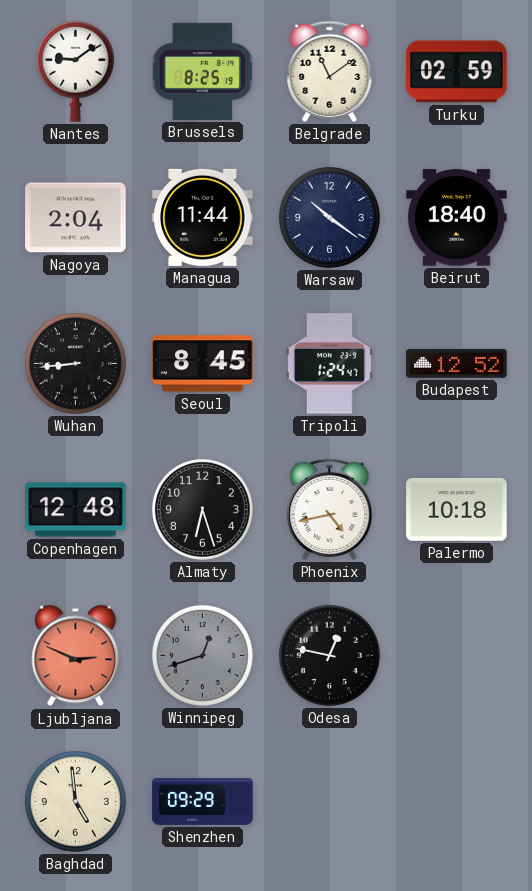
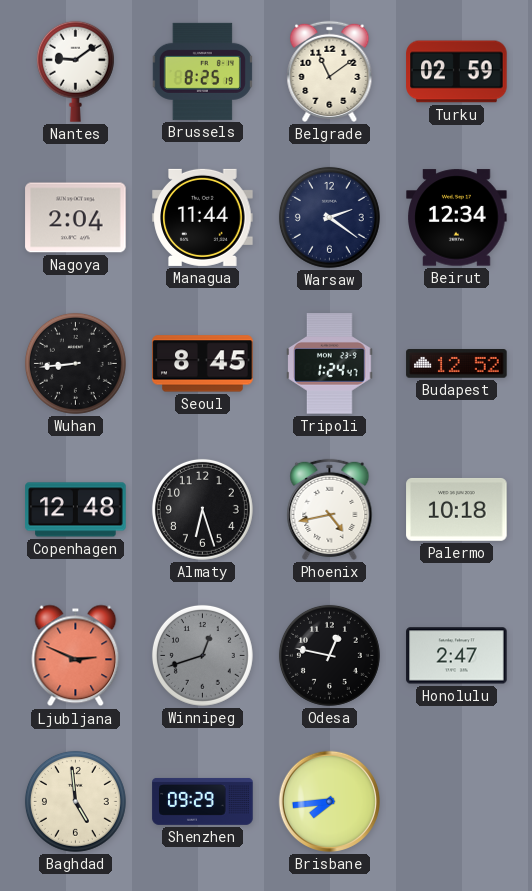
Warsaw: 10:21 -> 2:21 (329, 217)
Beirut: 18:40 -> 12:34 (457, 218)
Honolulu: none -> 2:47 (457, 656)
Brisbane: none -> 7:44 (329, 801)
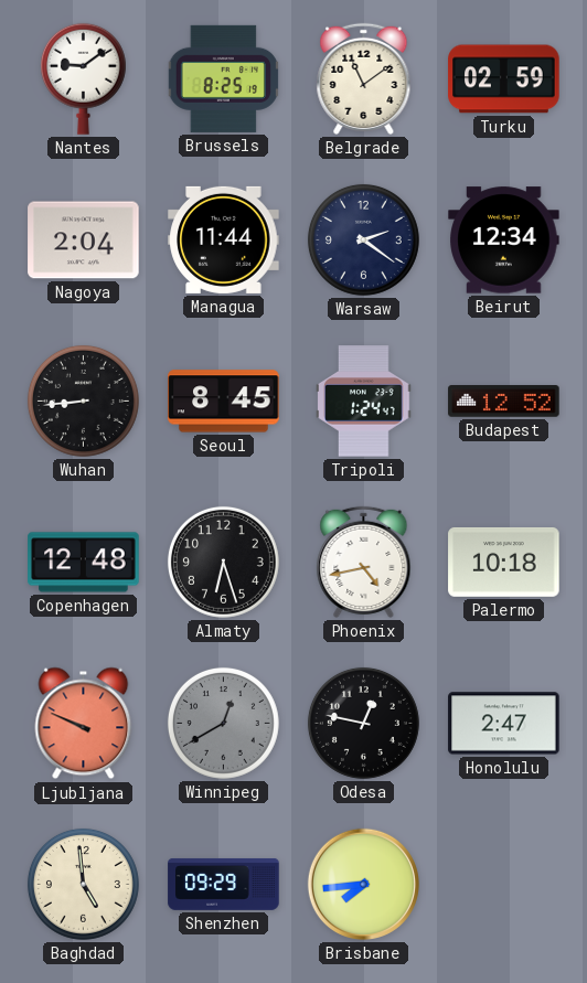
Ljubljana: 2:49 -> 9:49 (84, 724)
Winnipeg: 12:42 -> 12:40 (223, 723)
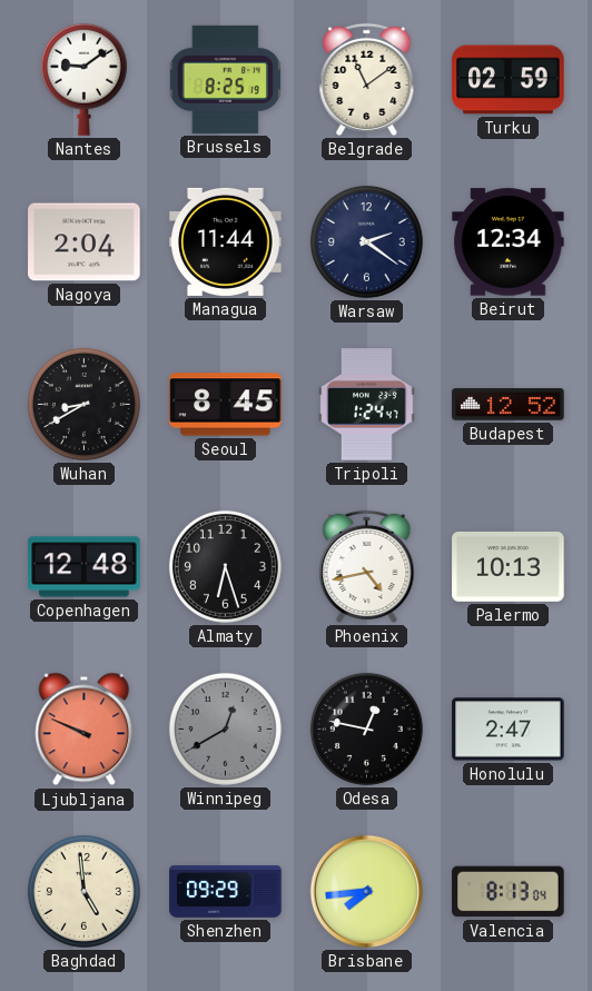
Wuhan: 8:44 -> 8:40 (83, 404)
Palermo: 10:18 -> 10:13 (509, 566)
Valencia: none -> 8:13 (509, 892)
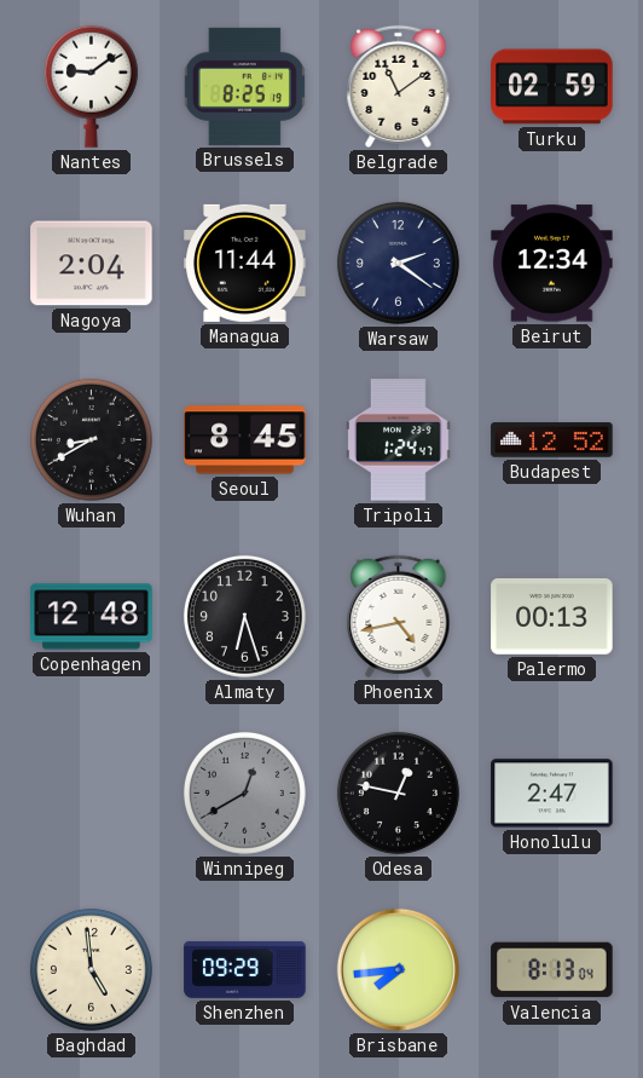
Palermo: 10:13 -> 00:13 (552, 616)
Ljubljana: 9:49 -> none (85, 730)
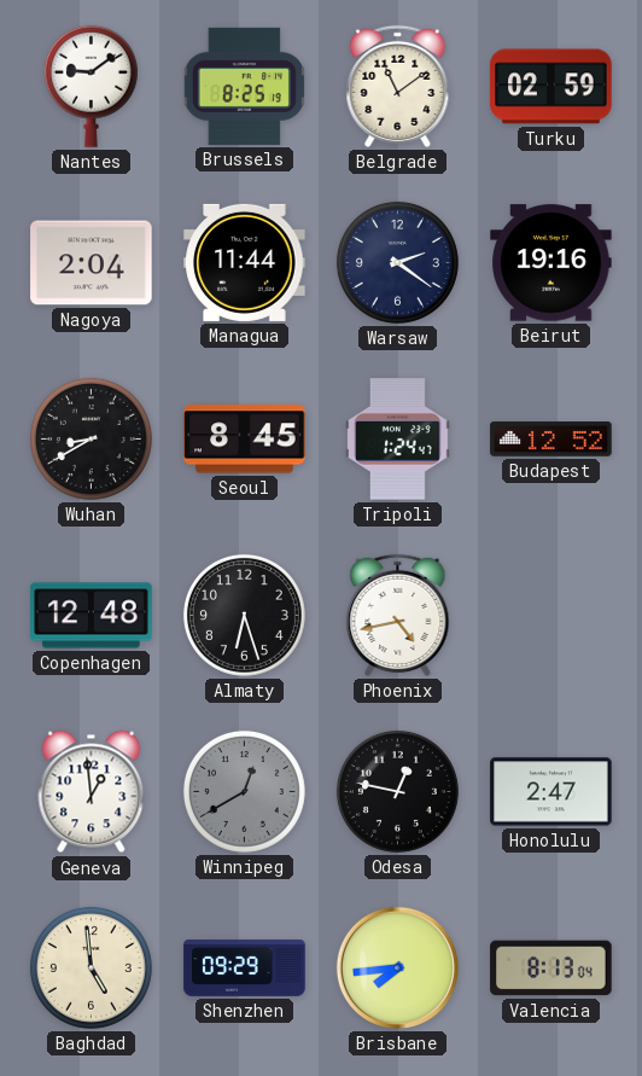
Beirut: 12:34 -> 19:16 (551, 263)
Palermo: 00:13 -> none (552, 616)
Geneva: none -> 12:59 (92, 792)
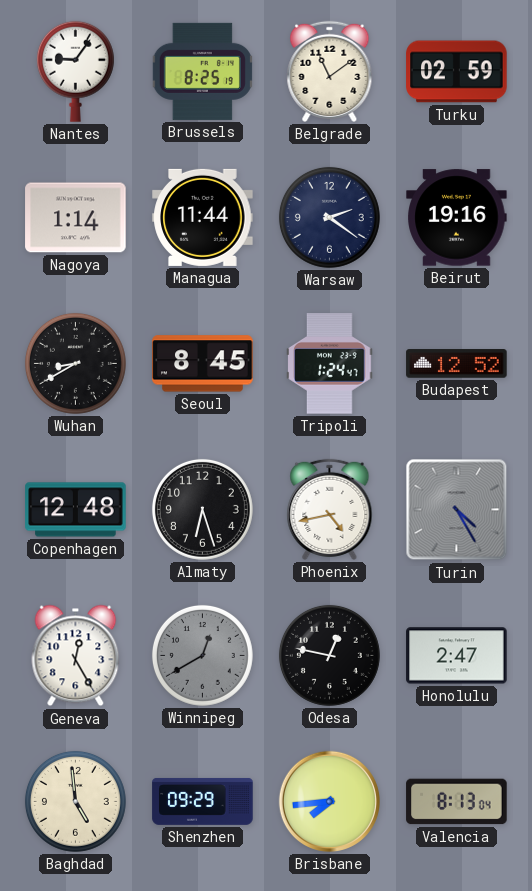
Nantes: 9:09 -> 9:06 (75, 71)
Nagoya: 2:04 -> 1:14 (76, 218)
Turin: none -> 4:25 (457, 510)
Geneva: 12:59 -> 12:25 (76, 656)
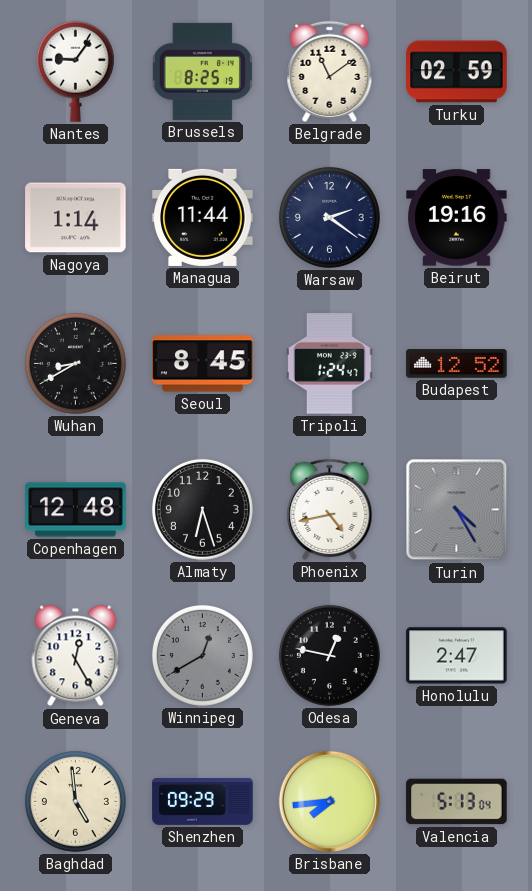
Valencia: 8:13 -> 5:13 (457, 802)
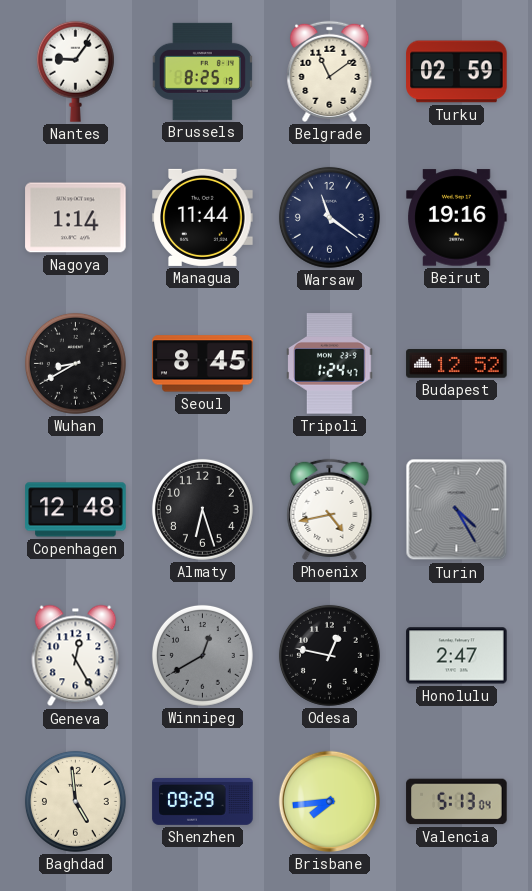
Warsaw: 2:21 -> 11:21 (329, 217)
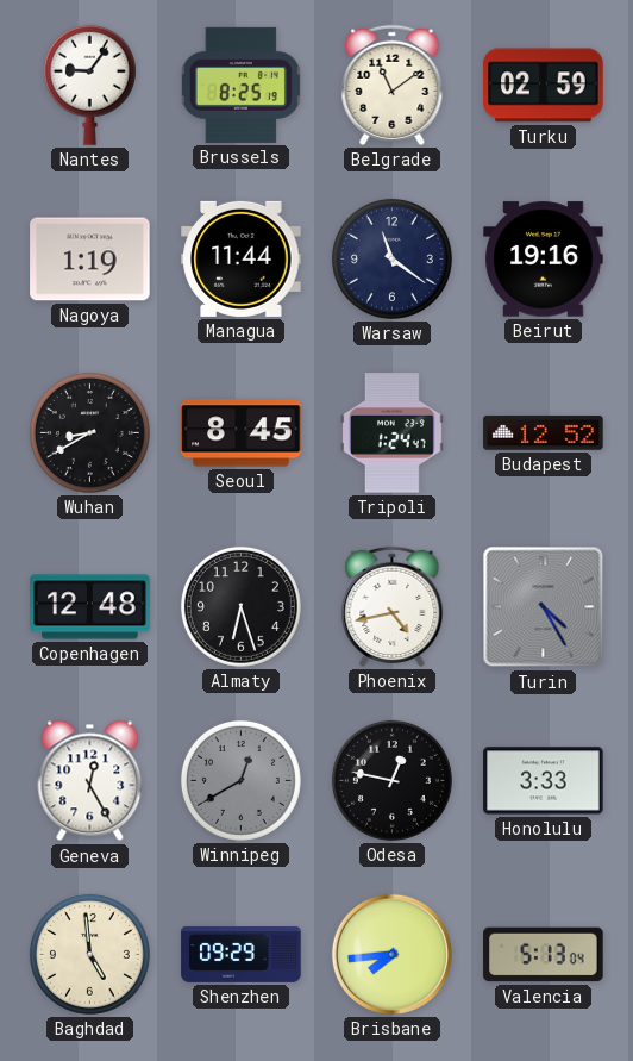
Nagoya: 1:14 -> 1:19 (90, 260)
Honolulu: 2:47 -> 3:33 (544, 781)
